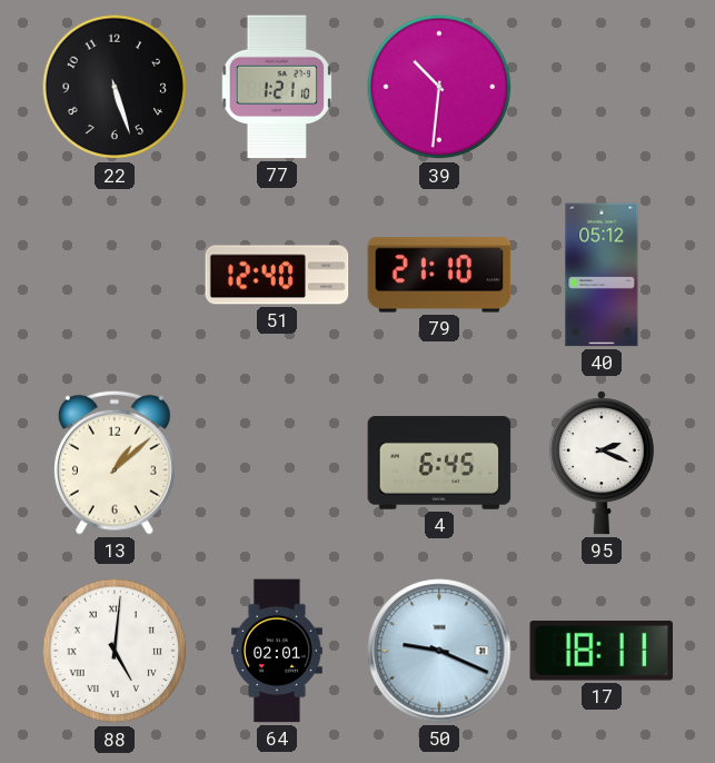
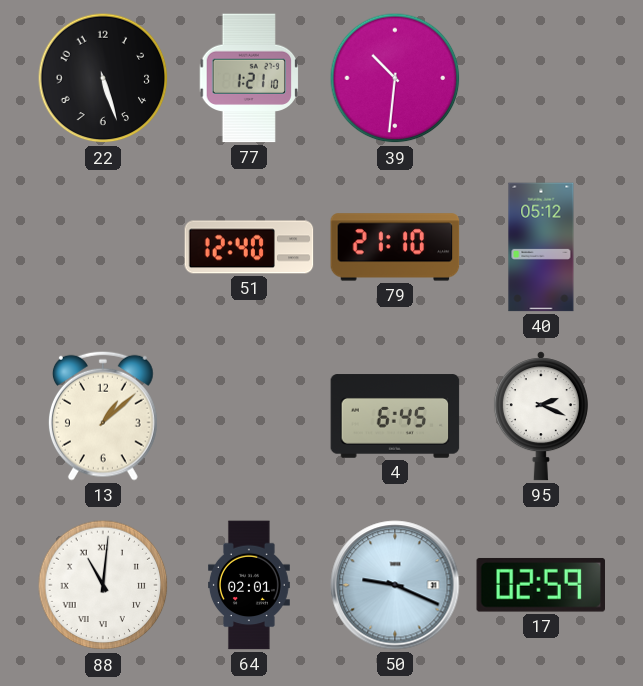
88: 5:01 -> 11:01 (103, 585)
17: 18:11 -> 02:59 (541, 585)
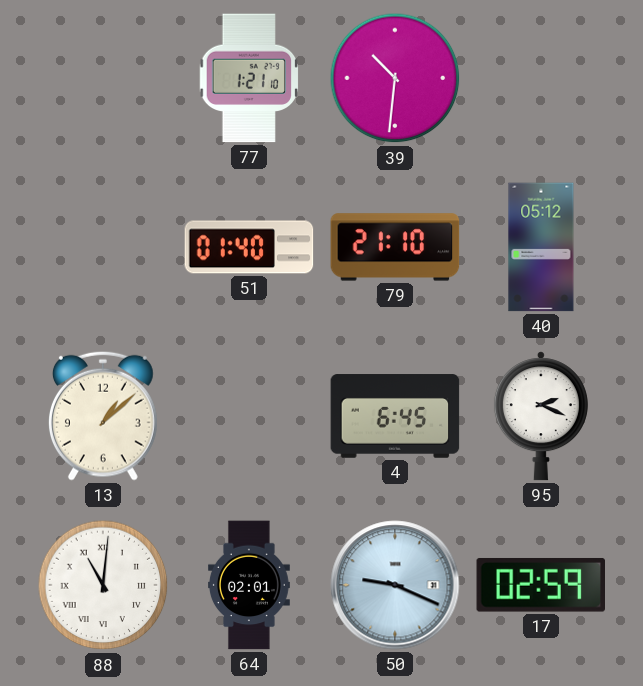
22: 5:27 -> none (103, 78)
51: 12:40 -> 01:40 (249, 247)
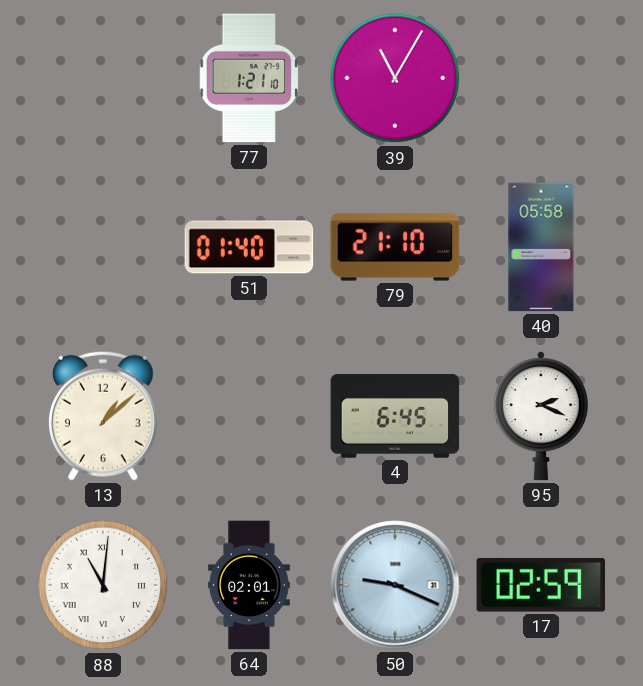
39: 10:31 -> 11:05 (395, 78)
40: 05:12 -> 05:58 (541, 247)
